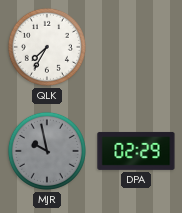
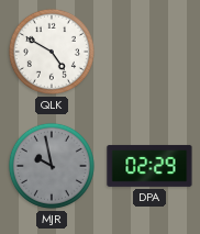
QLK: 7:35 -> 4:50 (52, 52)
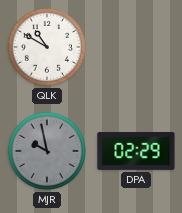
QLK: 4:50 -> 10:50 (47, 47)
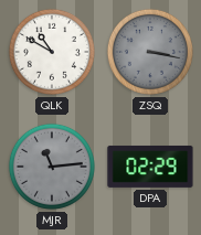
ZSQ: none -> 3:17 (150, 52)
MJR: 9:58 -> 11:14 (52, 167)
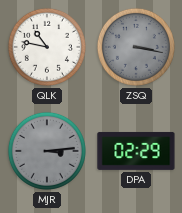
QLK: 10:50 -> 10:47 (47, 47)
MJR: 11:14 -> 3:14 (47, 151)
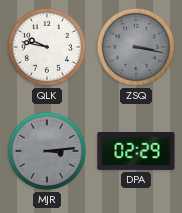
QLK: 10:47 -> 9:47 (47, 47)
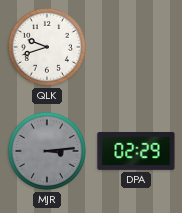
QLK: 9:47 -> 9:42 (47, 47)
ZSQ: 3:17 -> none (136, 47)
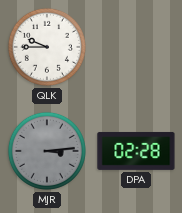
QLK: 9:42 -> 9:45 (47, 47)
DPA: 02:29 -> 02:28 (136, 151)
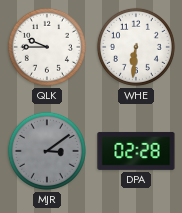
WHE: none -> 6:31 (136, 47)
MJR: 3:14 -> 3:09 (47, 151)
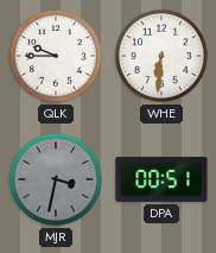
MJR: 3:09 -> 3:32 (56, 179)
DPA: 02:28 -> 00:51 (161, 179)
